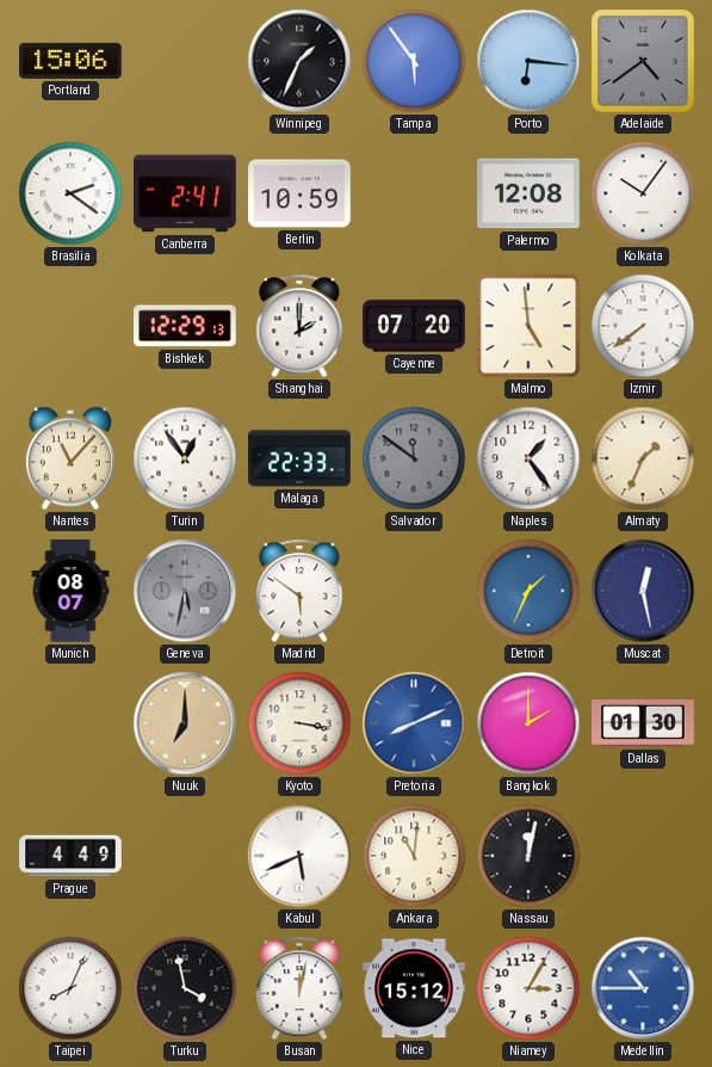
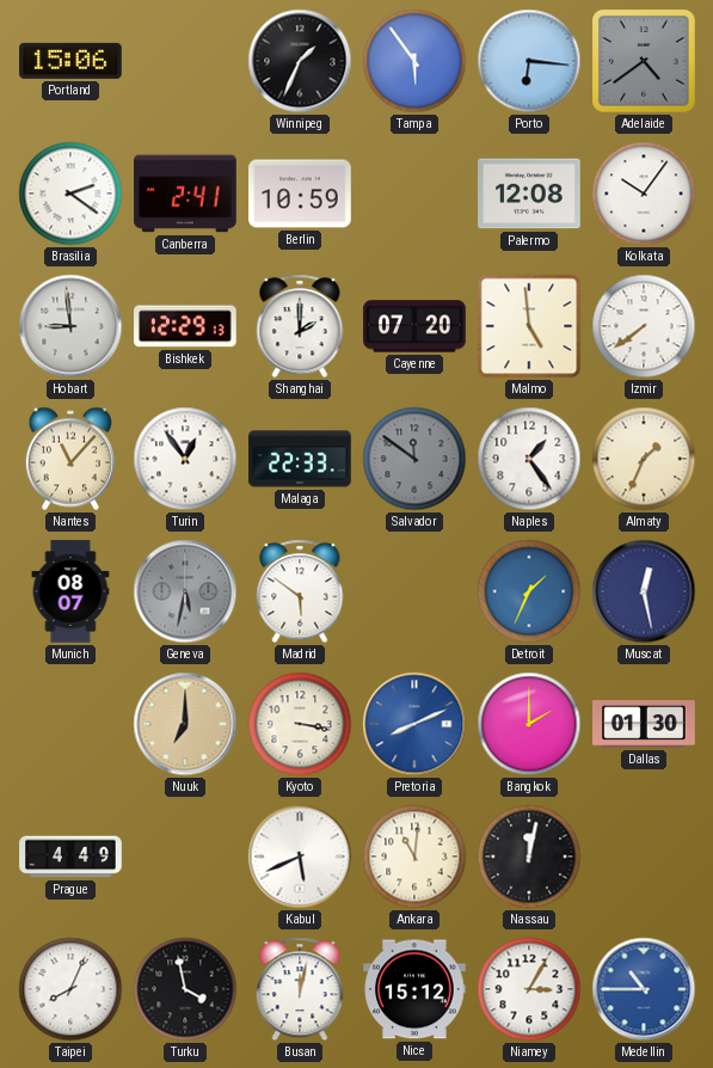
Hobart: none -> 8:59 (70, 326)
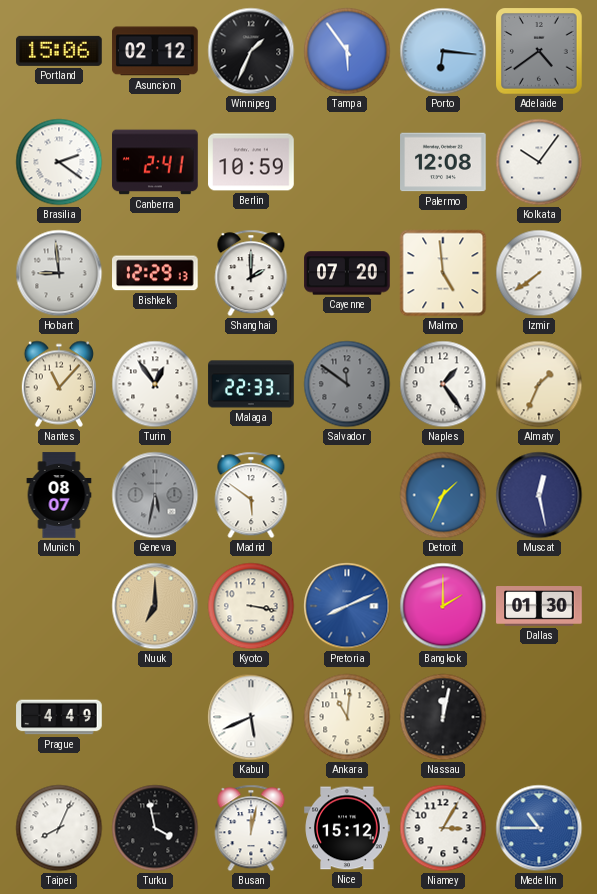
Asuncion: none -> 02:12 (155, 51)
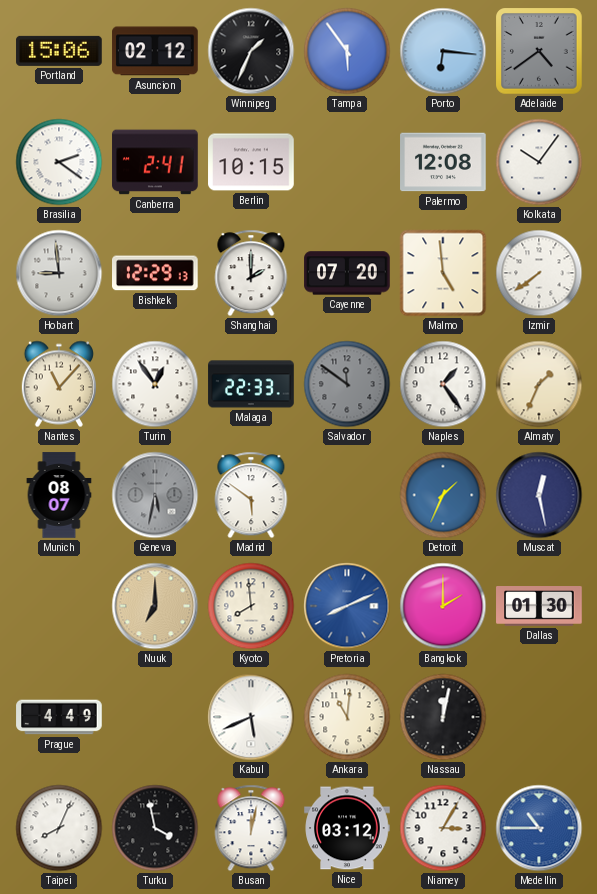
Berlin: 10:59 -> 10:15 (251, 162)
Kyoto: 3:17 -> 7:59 (251, 606)
Nice: 15:12 -> 03:12 (347, 828)
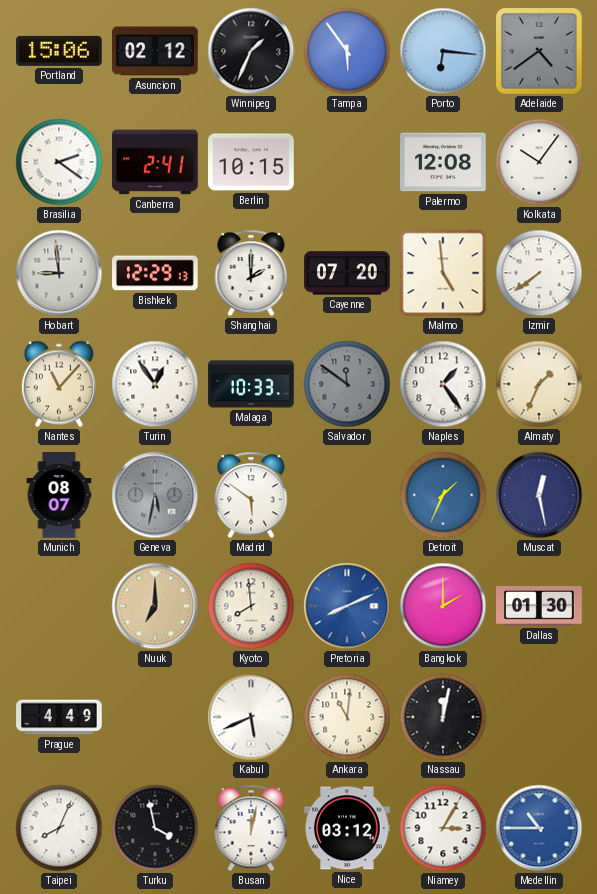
Malaga: 22:33 -> 10:33 (251, 384)
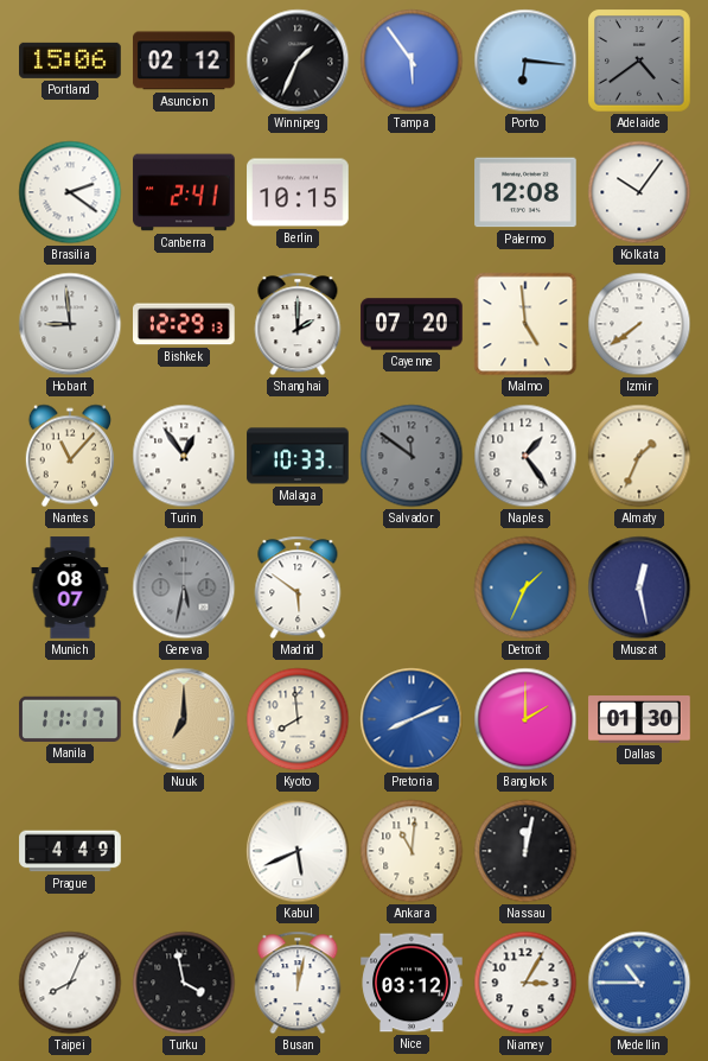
Manila: none -> 11:17 (70, 719)
